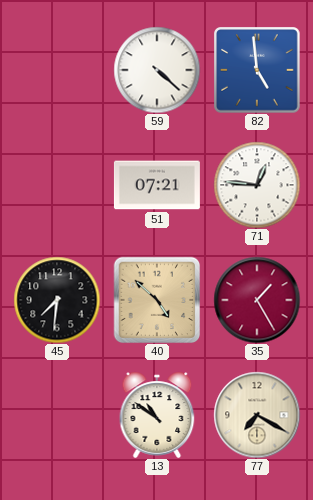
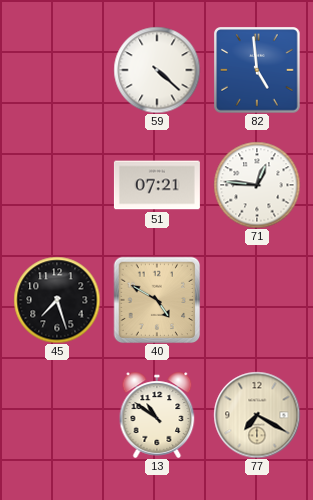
45: 7:31 -> 7:27 (57, 300)
40: 4:52 -> 4:50 (157, 300)
35: 1:25 -> none (257, 300)
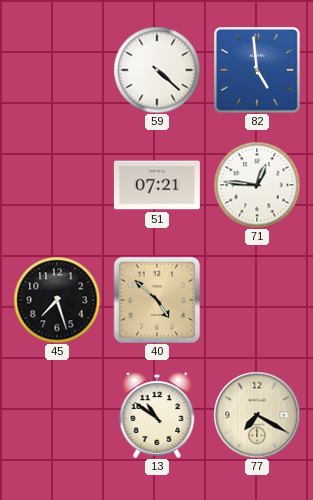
40: 4:50 -> 4:52 (157, 300)
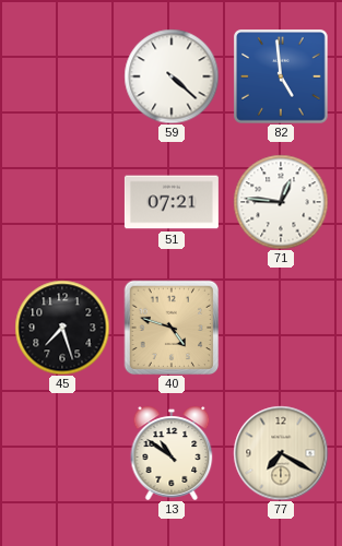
40: 4:52 -> 4:48 (172, 328)
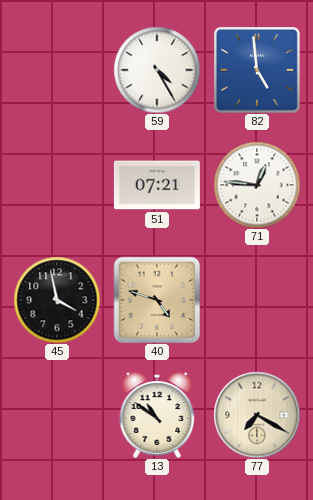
59: 4:22 -> 4:25 (157, 70)
45: 7:27 -> 3:58 (57, 300)
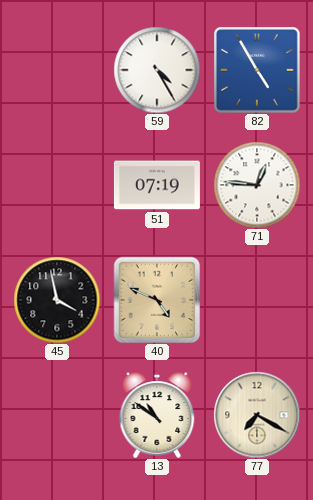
82: 4:59 -> 4:55 (257, 70)
51: 07:21 -> 07:19 (157, 185)
40: 4:48 -> 4:49 (157, 300)
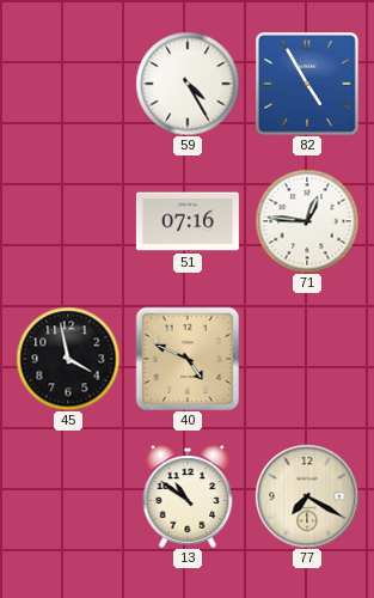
51: 07:19 -> 07:16 (188, 221)
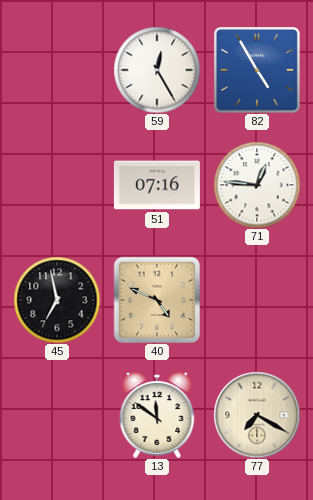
59: 4:25 -> 12:25 (157, 70)
45: 3:58 -> 6:58 (57, 300)
13: 10:51 -> 11:51 (157, 415)
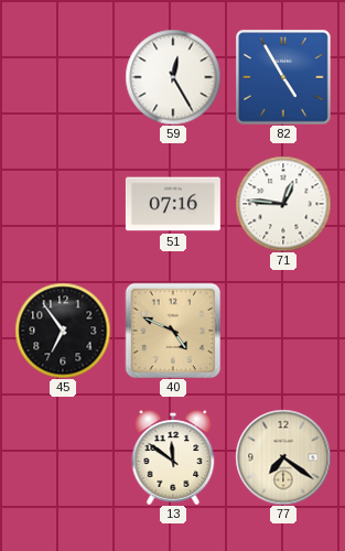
45: 6:58 -> 6:54 (63, 331)
77: 7:20 -> 7:21 (283, 457)
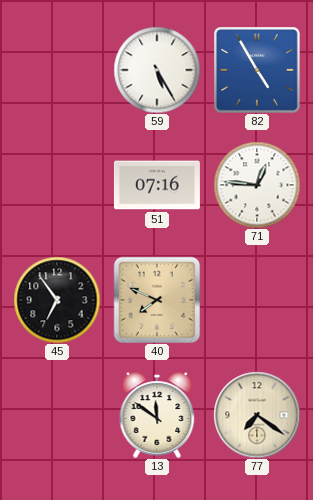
59: 12:25 -> 5:25 (157, 70)
40: 4:49 -> 7:49 (157, 300)
